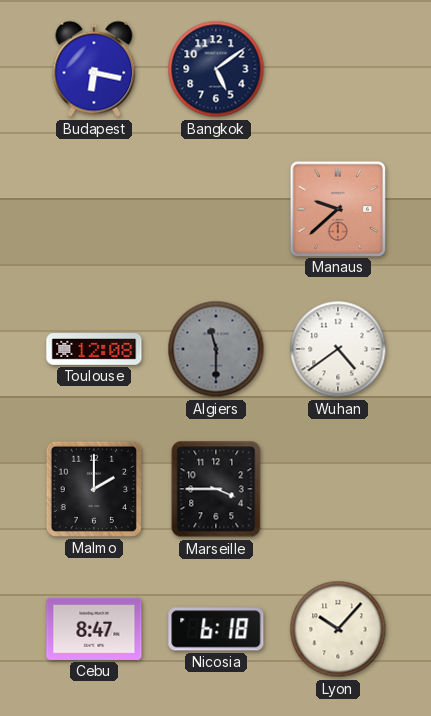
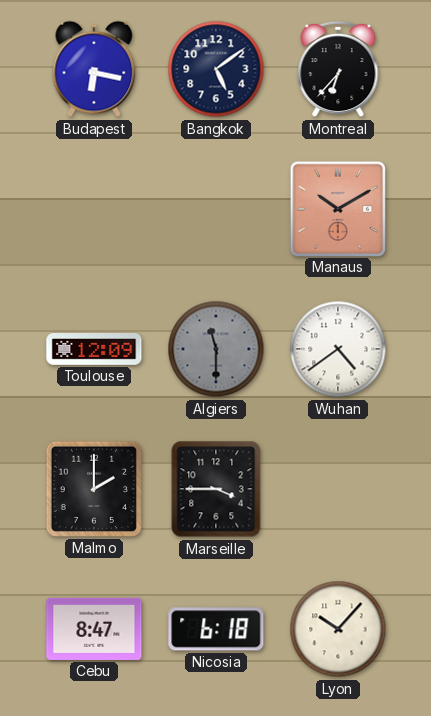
Montreal: none -> 6:37 (338, 69)
Manaus: 9:38 -> 10:10 (337, 208)
Toulouse: 12:08 -> 12:09 (94, 349)
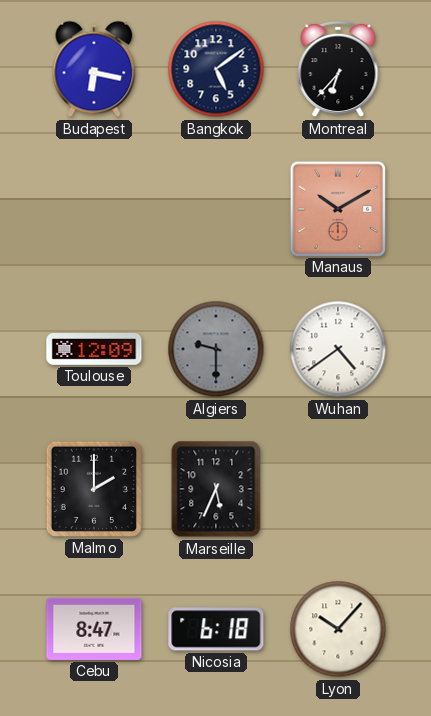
Algiers: 11:30 -> 9:30 (216, 349)
Marseille: 3:45 -> 5:34 (216, 489)
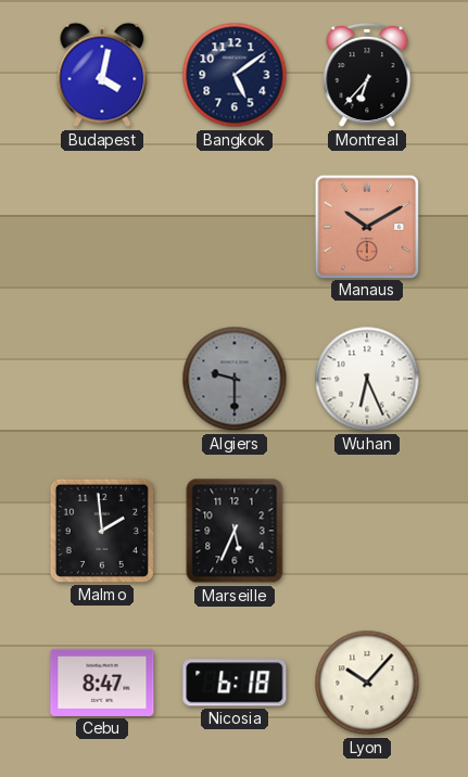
Budapest: 6:17 -> 4:02 (102, 75)
Toulouse: 12:09 -> none (94, 349)
Wuhan: 4:39 -> 6:26 (367, 379)
Malmo: 2:00 -> 1:59 (102, 531)
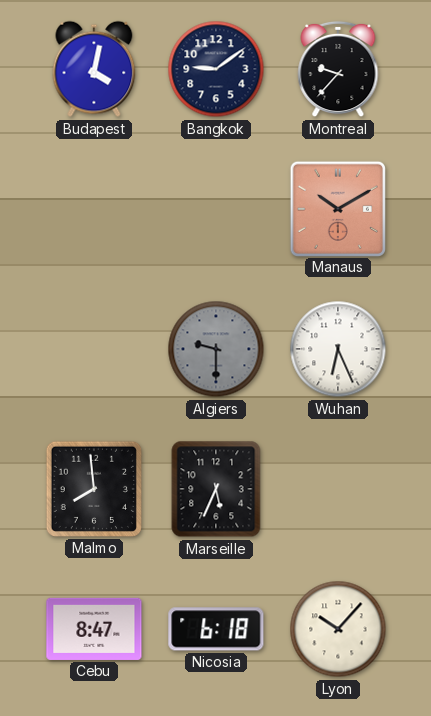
Bangkok: 5:09 -> 9:09 (216, 69)
Montreal: 6:37 -> 9:37 (338, 69)
Malmo: 1:59 -> 7:59 (94, 489)
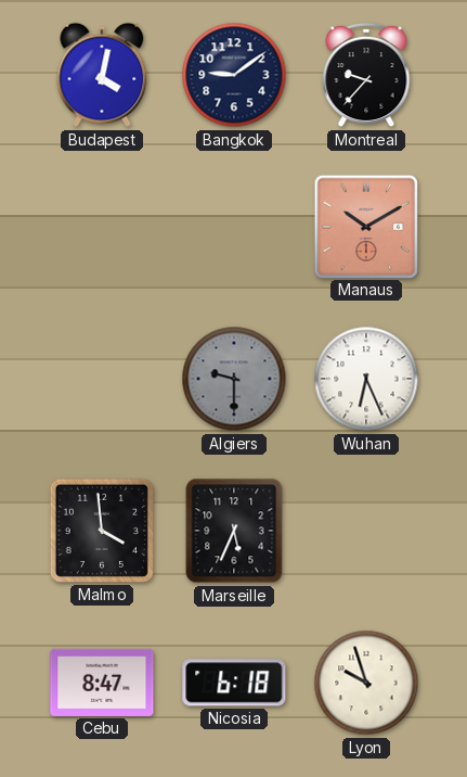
Malmo: 7:59 -> 3:59 (102, 531)
Lyon: 10:07 -> 9:57 (366, 683)
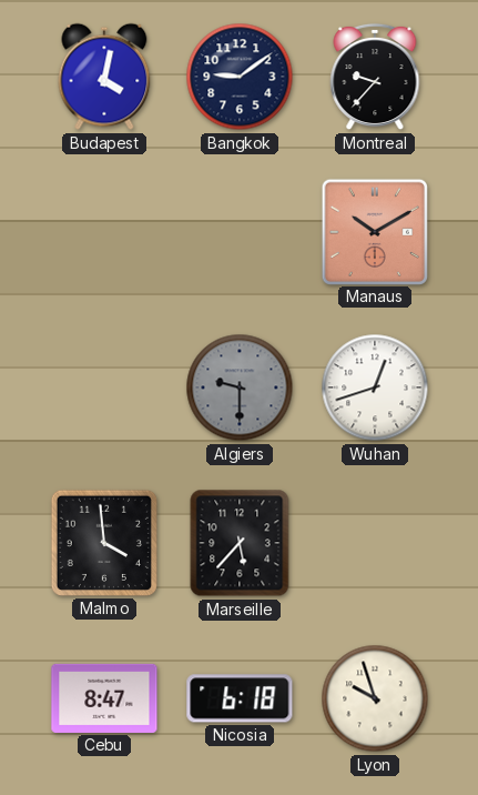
Wuhan: 6:26 -> 12:42 (375, 388)
Marseille: 5:34 -> 5:37 (240, 543)
